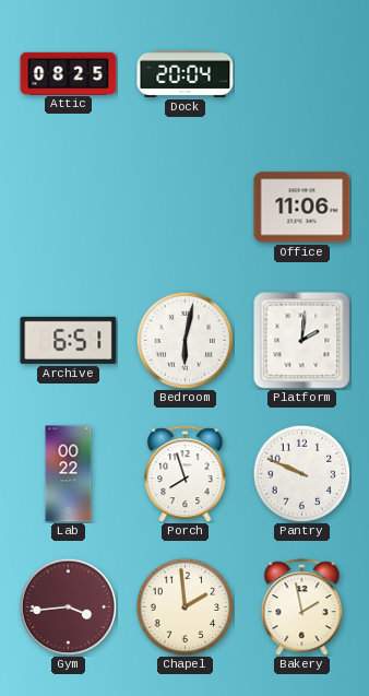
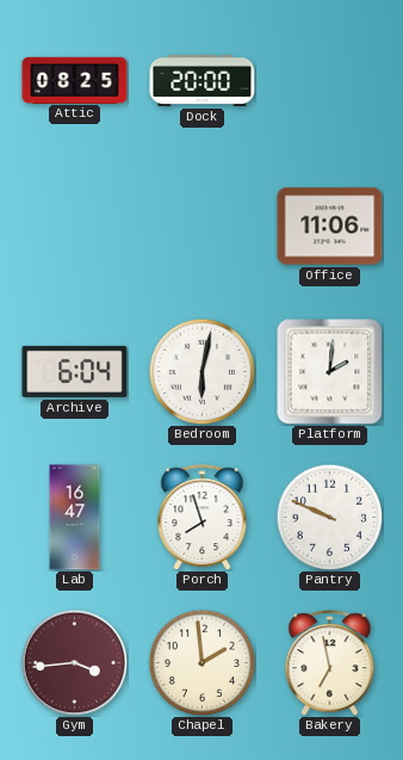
Dock: 20:04 -> 20:00 (203, 80)
Archive: 6:51 -> 6:04 (75, 371)
Lab: 00:22 -> 16:47 (75, 518)
Bakery: 1:58 -> 6:58 (330, 663)
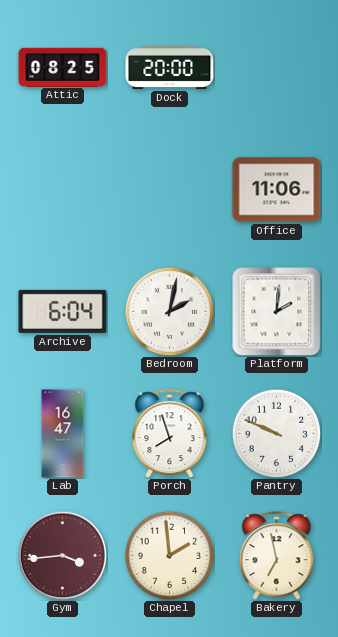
Bedroom: 6:02 -> 2:02 (169, 311)
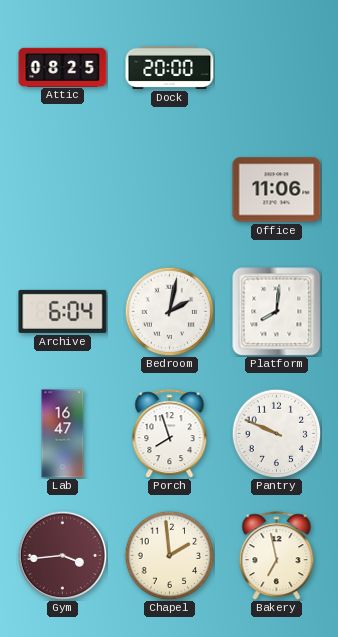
Platform: 2:01 -> 8:01 (277, 312)
